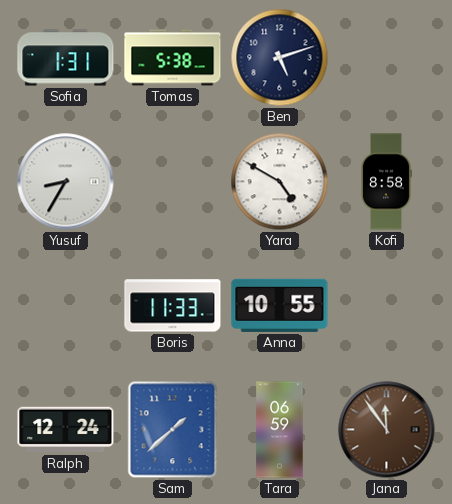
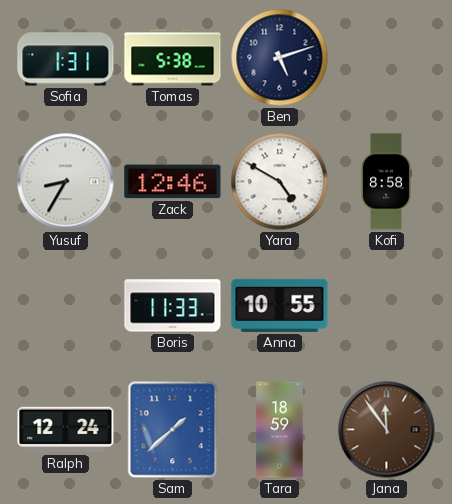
Zack: none -> 12:46 (173, 182)
Tara: 06:59 -> 18:59 (280, 430)
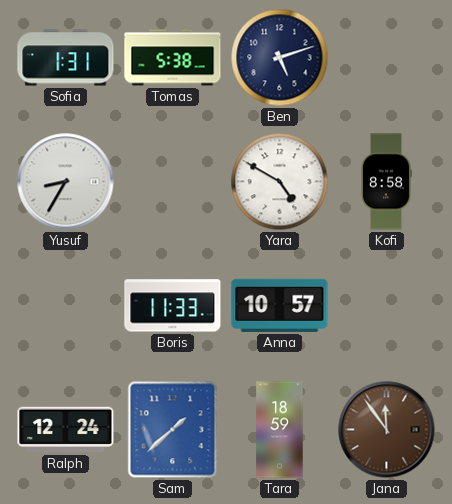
Zack: 12:46 -> none (173, 182)
Anna: 10:55 -> 10:57 (280, 305)
